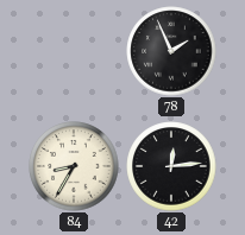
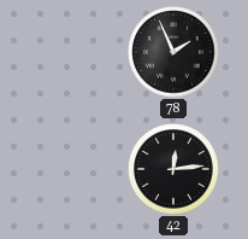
84: 8:35 -> none (74, 166)
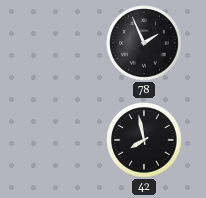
42: 12:14 -> 7:58 (144, 140)
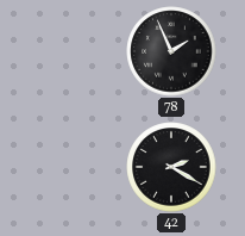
42: 7:58 -> 2:20 (171, 167)
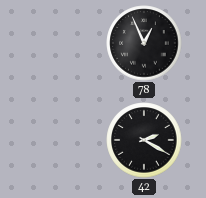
78: 1:56 -> 12:56 (144, 43)
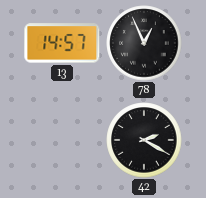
13: none -> 14:57 (62, 43)
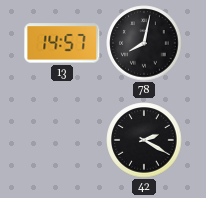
78: 12:56 -> 8:02 (144, 43)
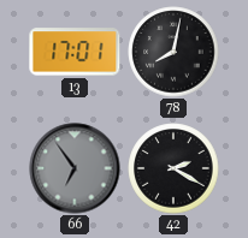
13: 14:57 -> 17:01 (75, 52)
66: none -> 6:54 (75, 168)
